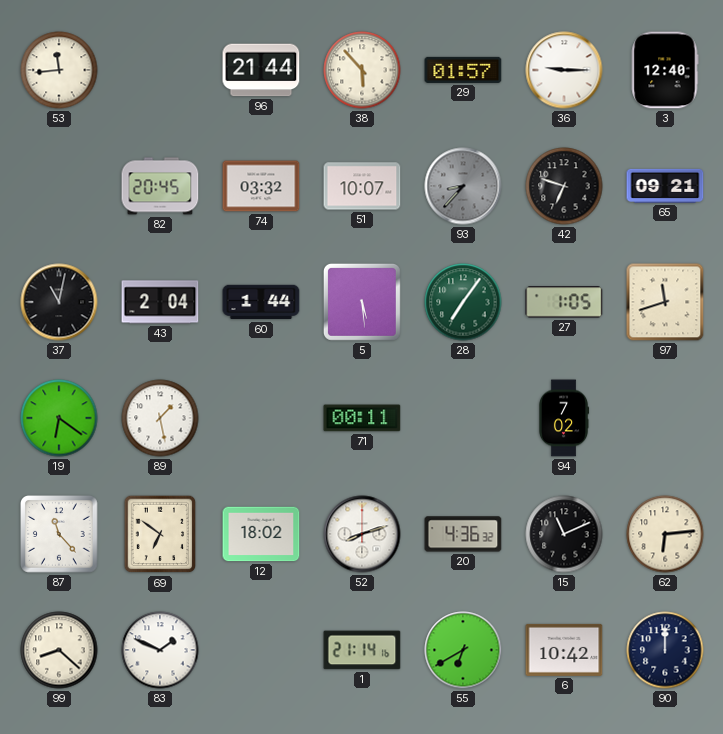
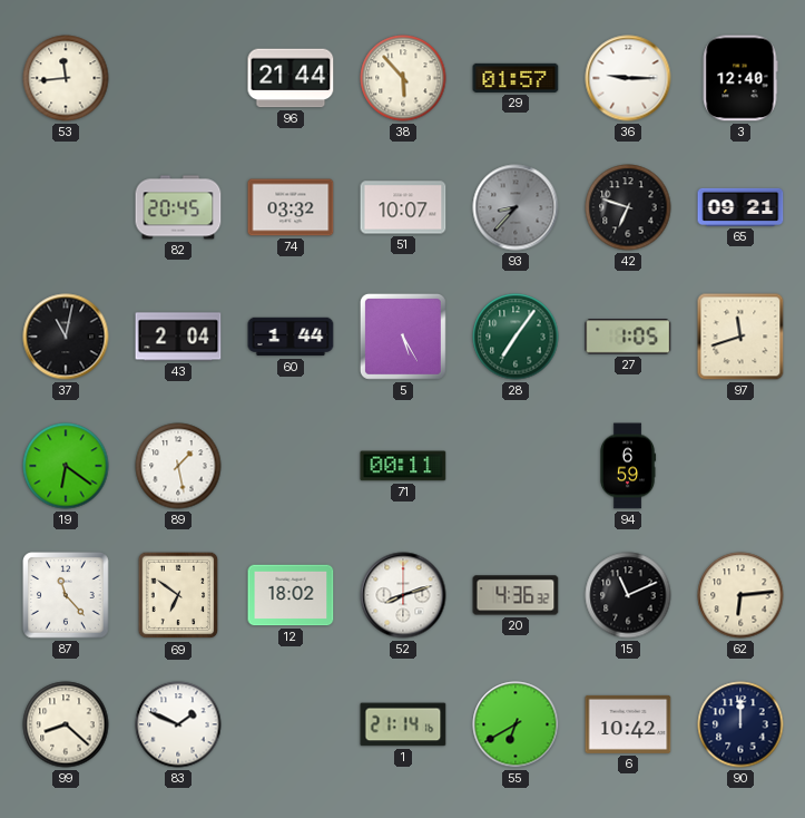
5: 5:29 -> 5:25 (403, 337)
94: 7:02 -> 6:59 (628, 466)
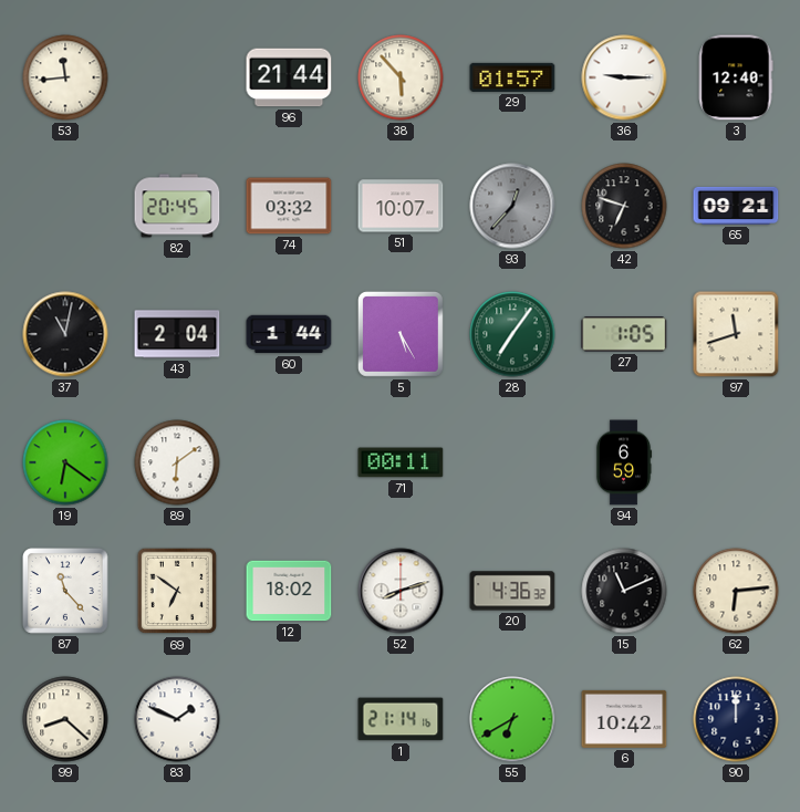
93: 8:37 -> 12:37 (512, 206)
89: 1:28 -> 6:09 (177, 462)
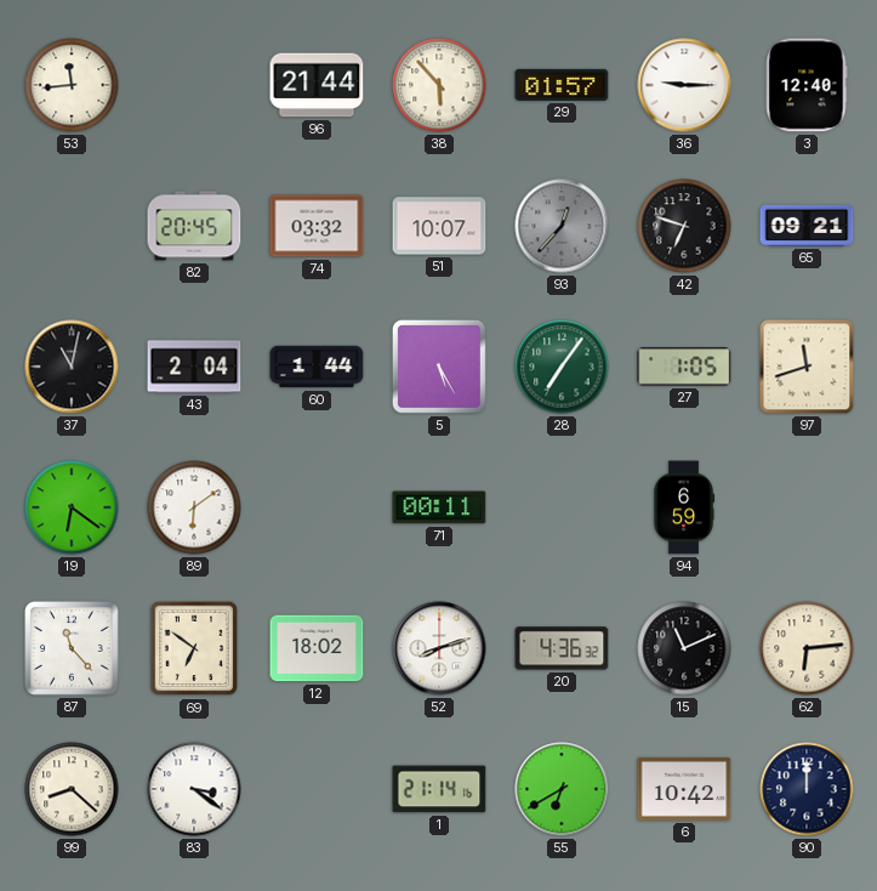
83: 1:49 -> 3:21 (194, 789)
